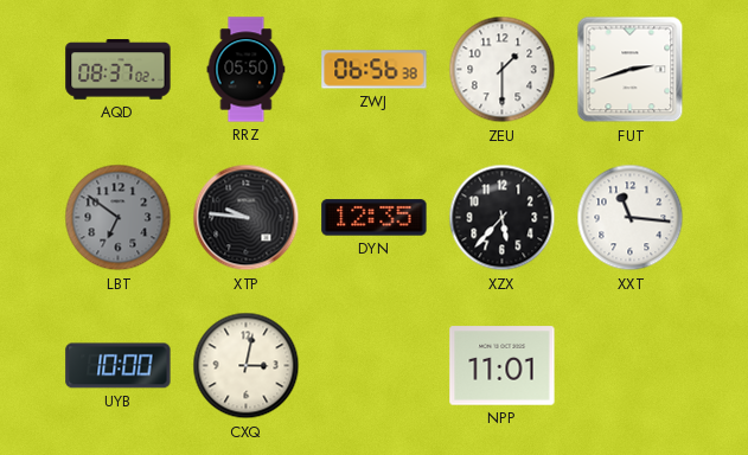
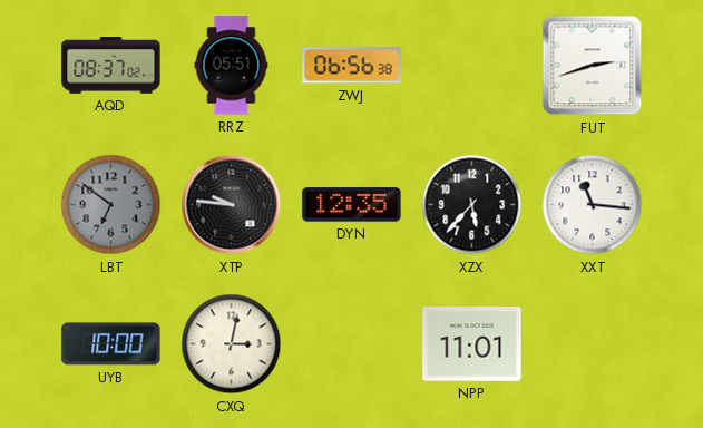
RRZ: 05:50 -> 05:51 (232, 66)
ZEU: 1:30 -> none (503, 70)
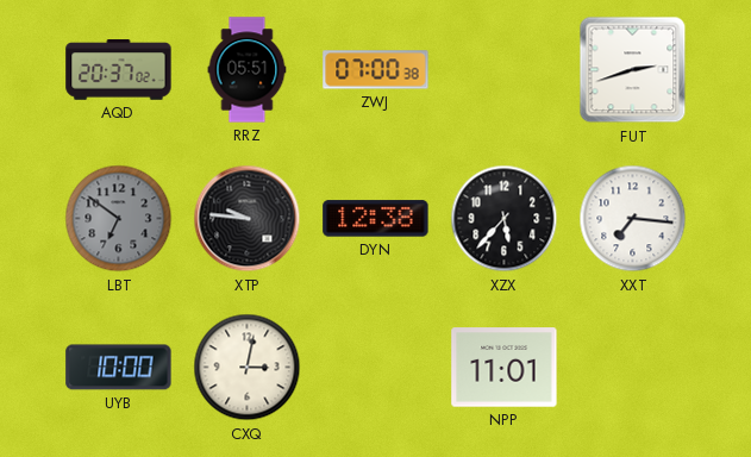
AQD: 08:37 -> 20:37 (119, 70)
ZWJ: 06:56 -> 07:00 (376, 70)
DYN: 12:35 -> 12:38 (376, 219)
XXT: 11:16 -> 7:16 (633, 219)
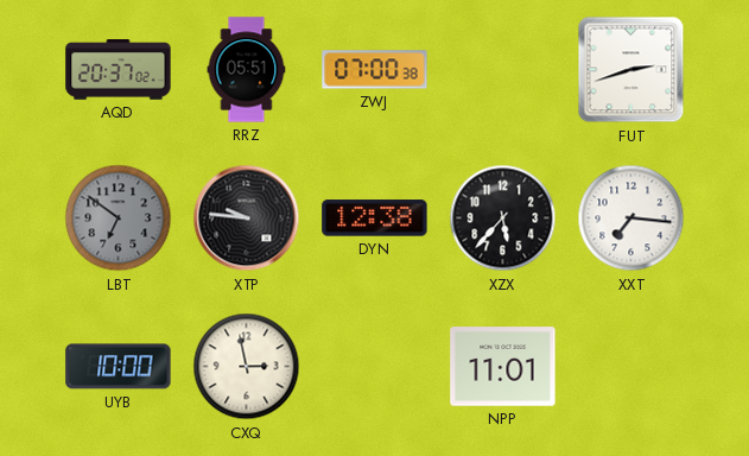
CXQ: 3:02 -> 2:58 (247, 367)
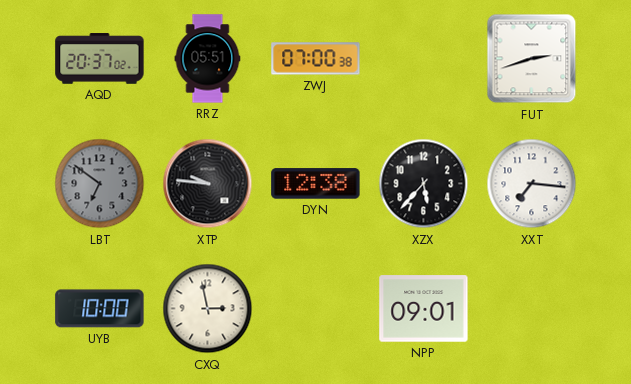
NPP: 11:01 -> 09:01 (424, 309)
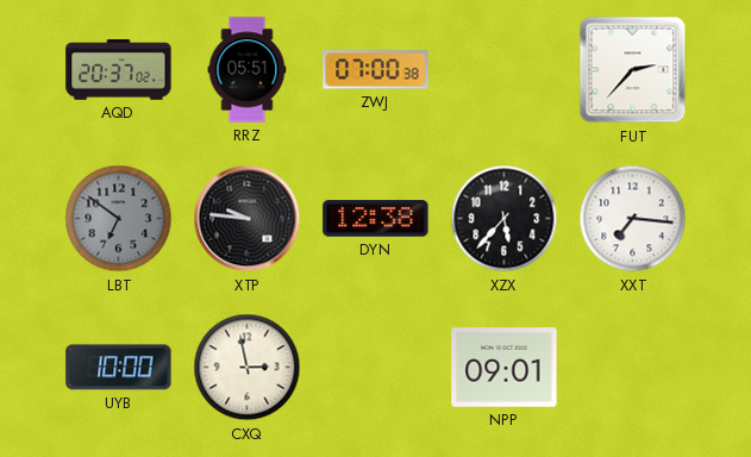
FUT: 2:42 -> 2:37 (633, 70)
